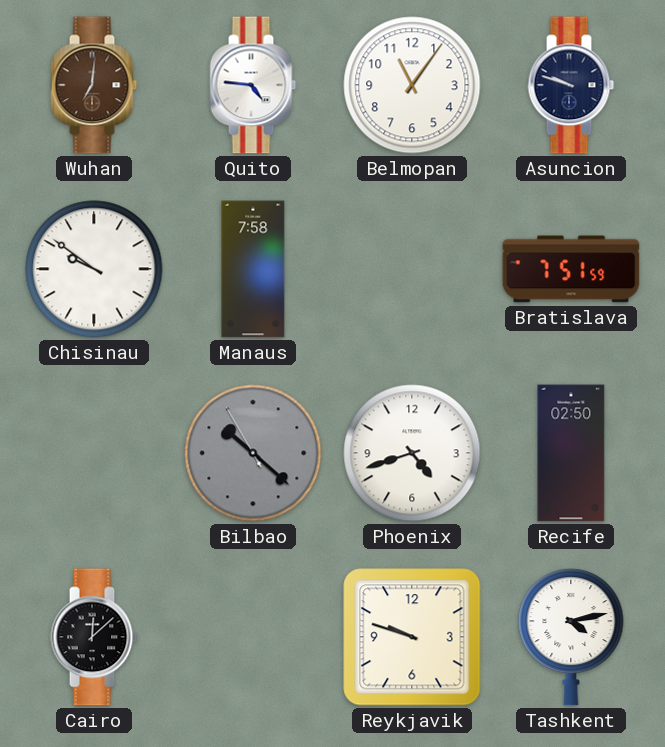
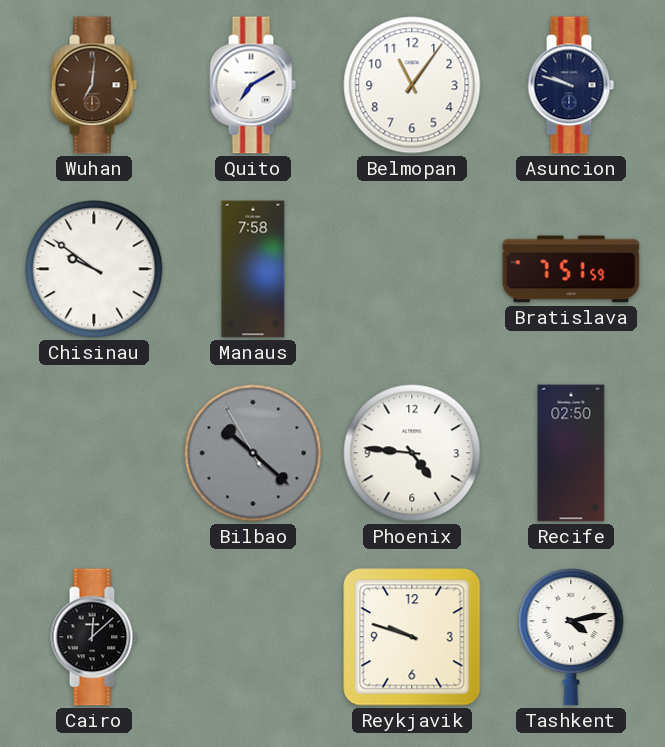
Quito: 4:46 -> 7:10 (253, 85)
Phoenix: 4:42 -> 4:46 (412, 453)
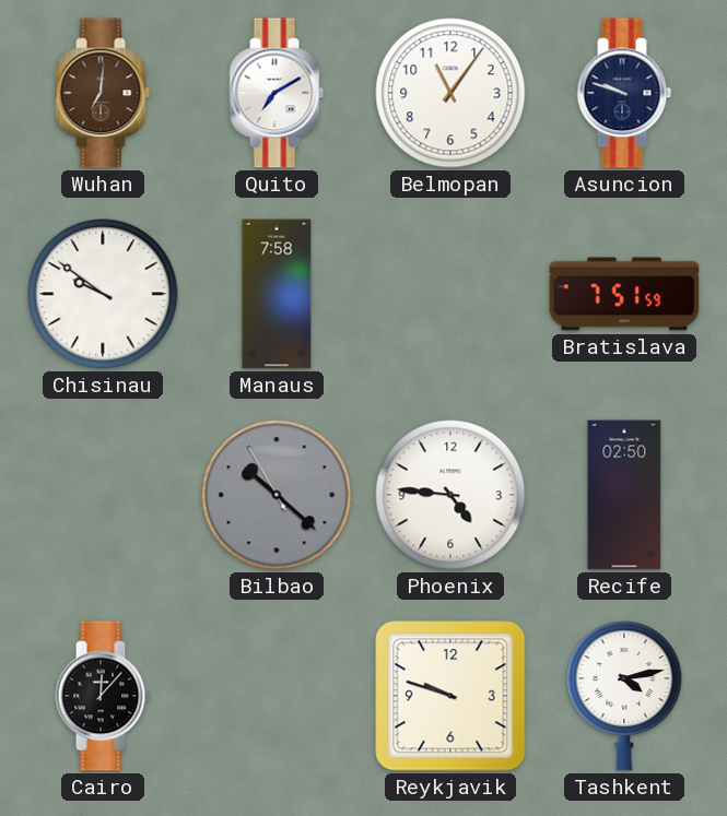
Cairo: 12:08 -> 12:07 (103, 696)
